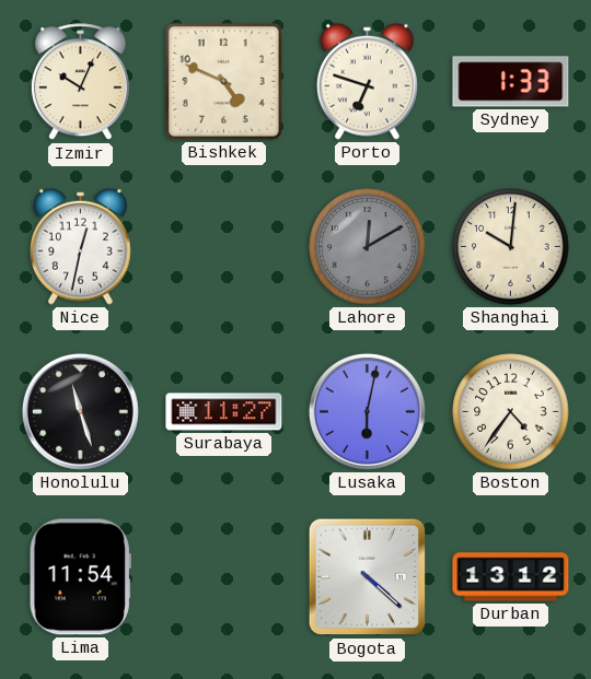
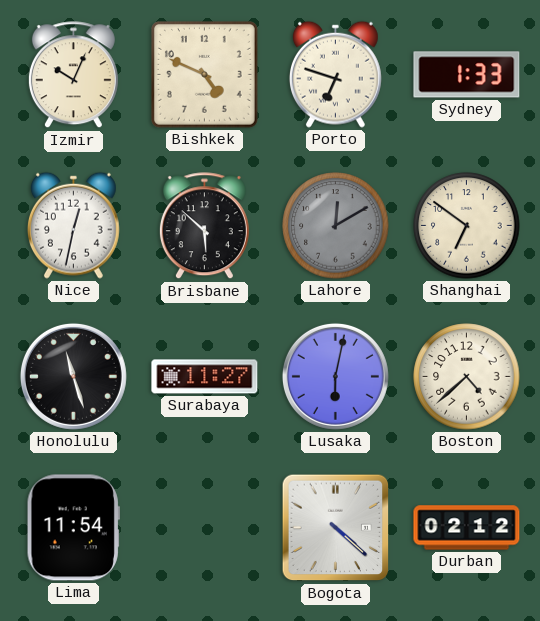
Brisbane: none -> 5:52 (204, 226)
Shanghai: 10:01 -> 6:51 (467, 226)
Boston: 4:36 -> 4:38 (467, 377)
Durban: 13:12 -> 02:12 (467, 528)
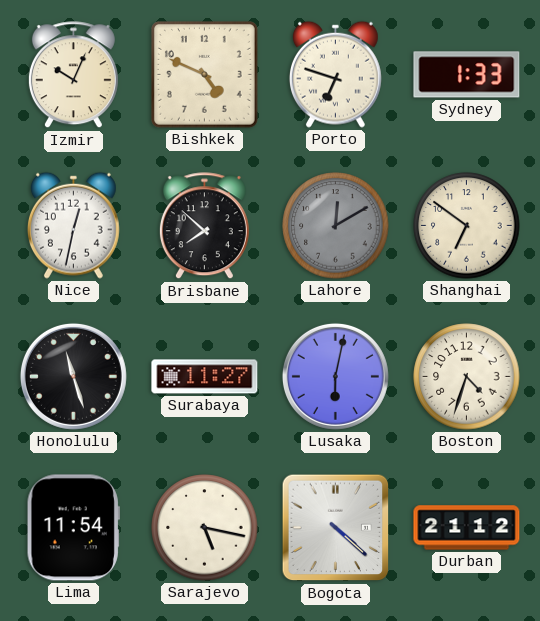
Brisbane: 5:52 -> 7:52 (204, 226)
Boston: 4:38 -> 4:33 (467, 377)
Sarajevo: none -> 5:17 (205, 528)
Durban: 02:12 -> 21:12 (467, 528)
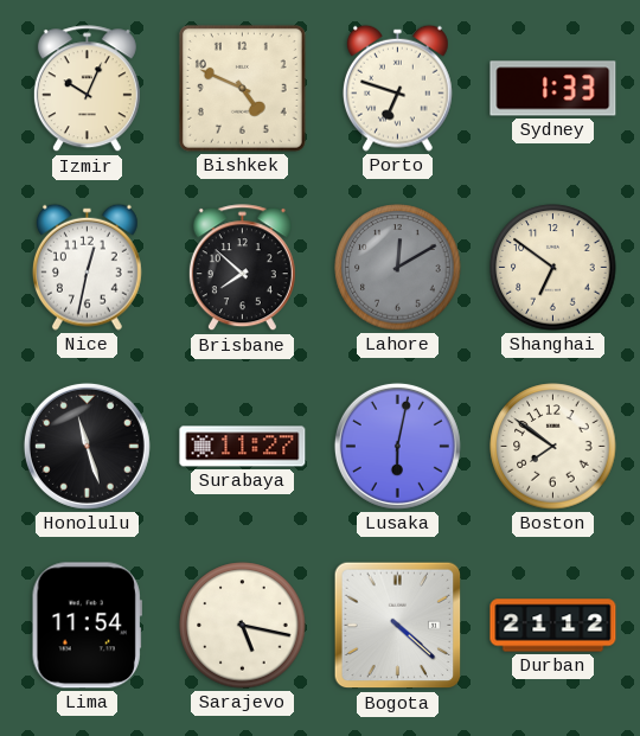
Boston: 4:33 -> 7:51 (553, 447)
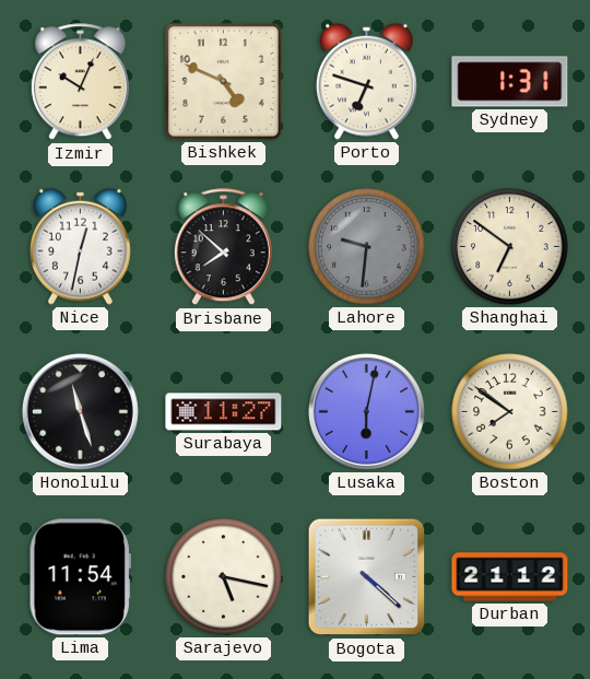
Sydney: 1:33 -> 1:31 (510, 82)
Lahore: 12:10 -> 9:31 (367, 247)
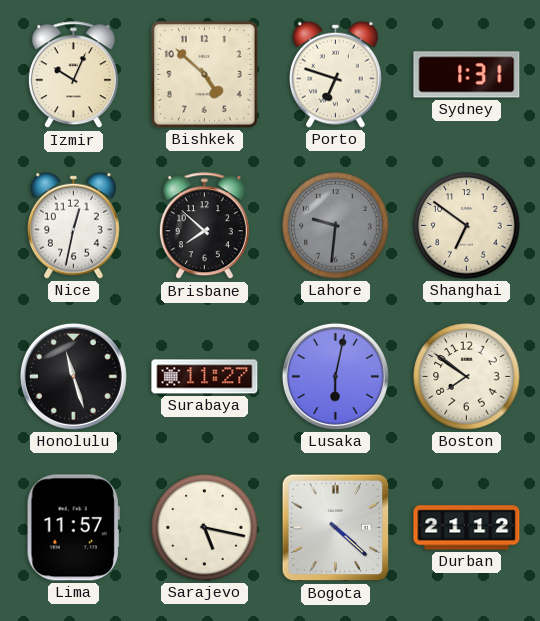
Bishkek: 4:49 -> 4:52 (204, 74)
Lima: 11:54 -> 11:57 (73, 528)
